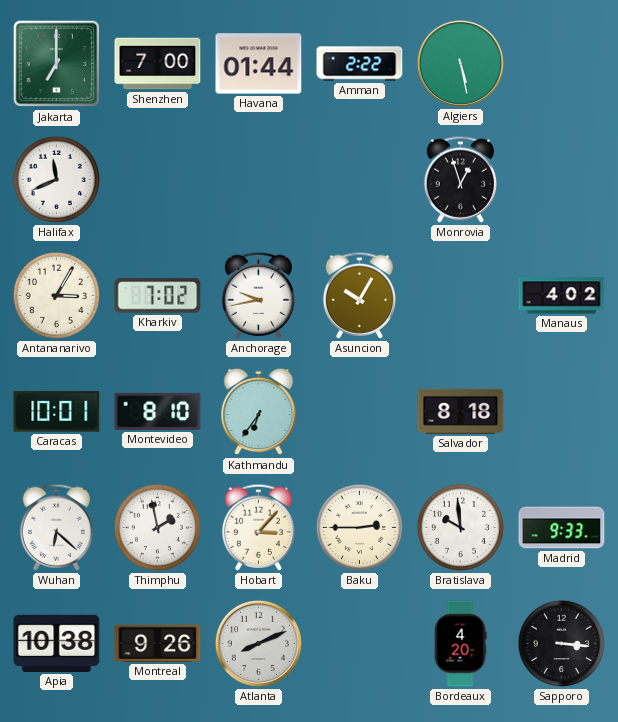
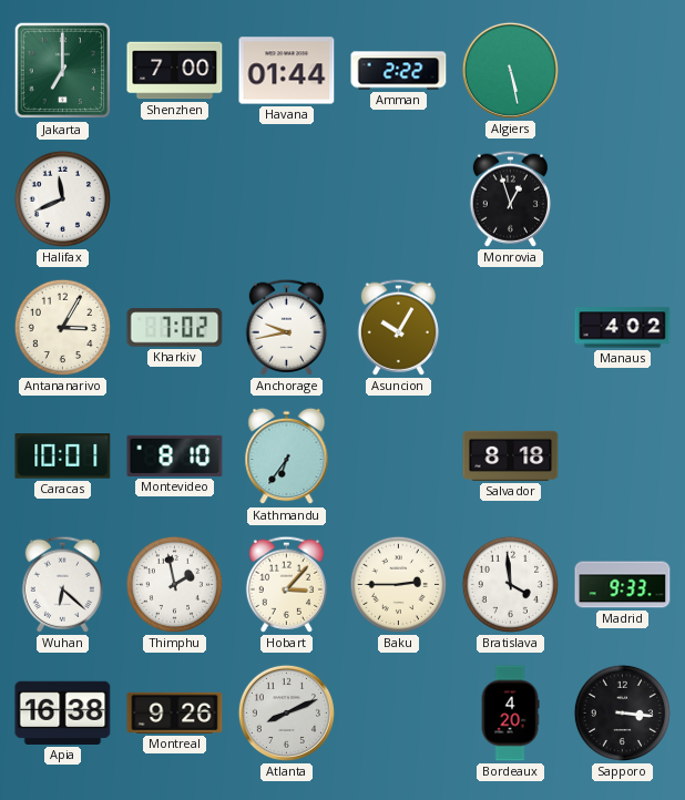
Bratislava: 9:59 -> 3:59 (510, 584)
Apia: 10:38 -> 16:38 (63, 712)
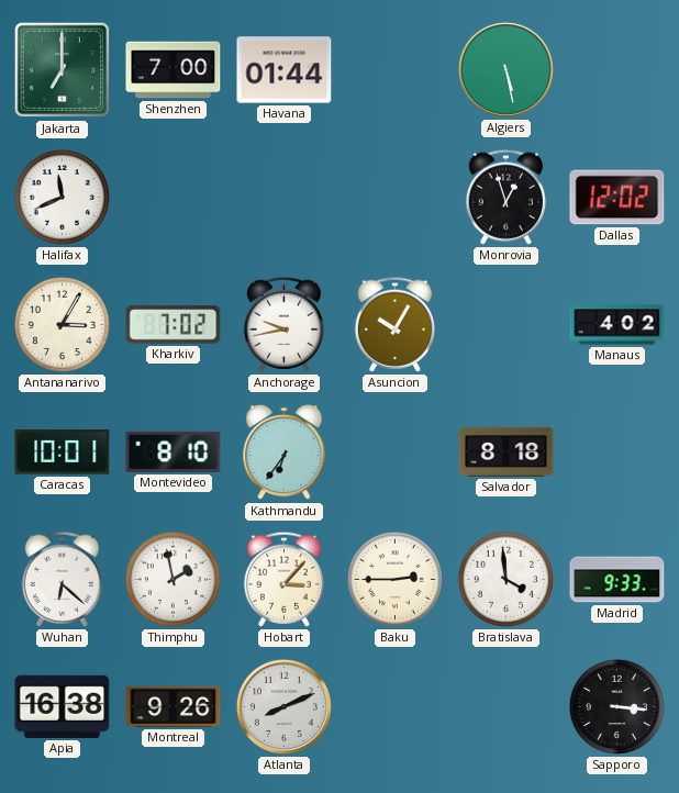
Amman: 2:22 -> none (399, 71)
Dallas: none -> 12:02 (617, 198)
Bordeaux: 4:20 -> none (510, 714)
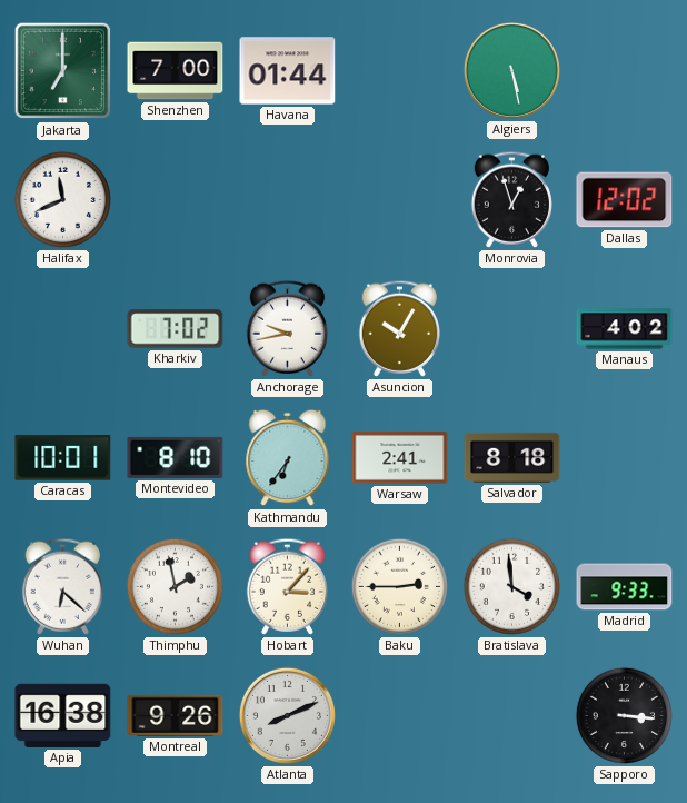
Antananarivo: 3:05 -> none (62, 324)
Warsaw: none -> 2:41 (400, 457)
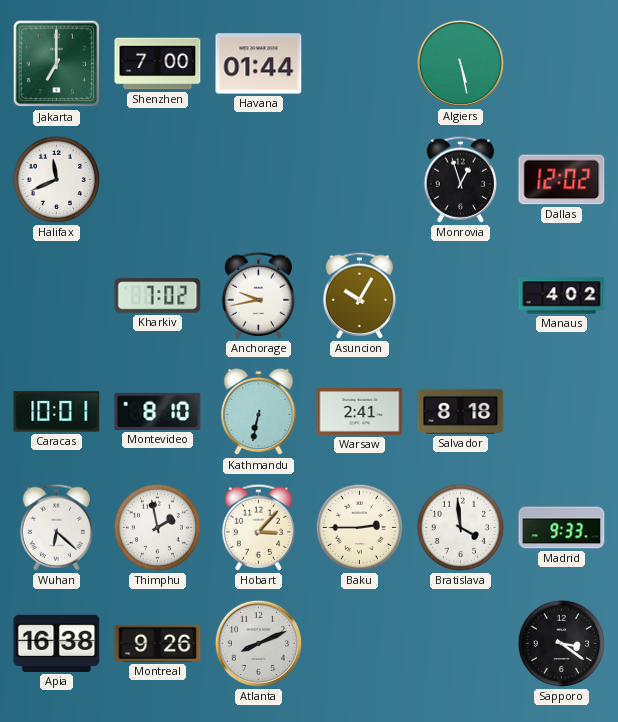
Kathmandu: 6:36 -> 6:32 (259, 412)
Sapporo: 3:16 -> 3:21 (561, 643)
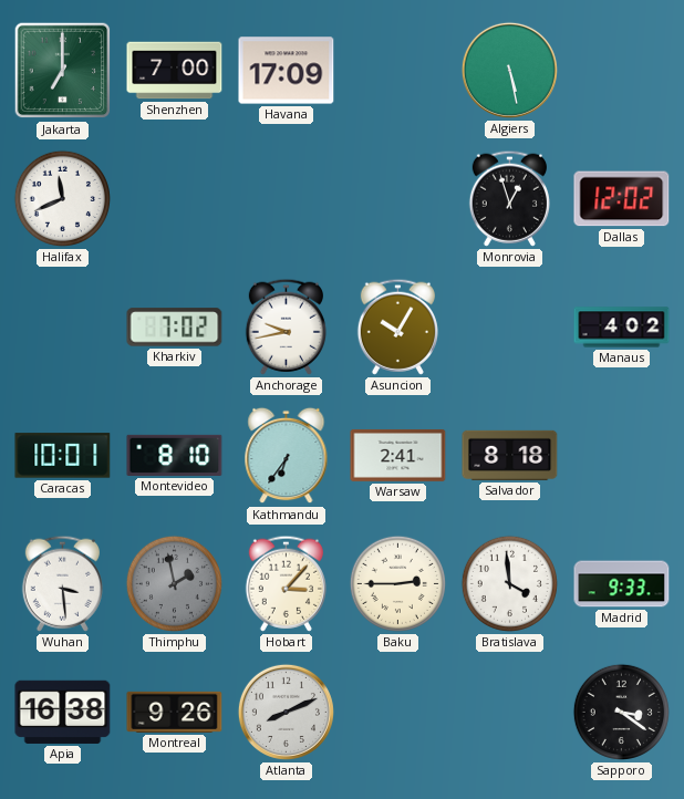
Havana: 01:44 -> 17:09 (287, 71)
Kathmandu: 6:32 -> 6:36 (287, 456)
Wuhan: 6:22 -> 3:29 (62, 583)
Thimphu dial: white -> grey (174, 583)
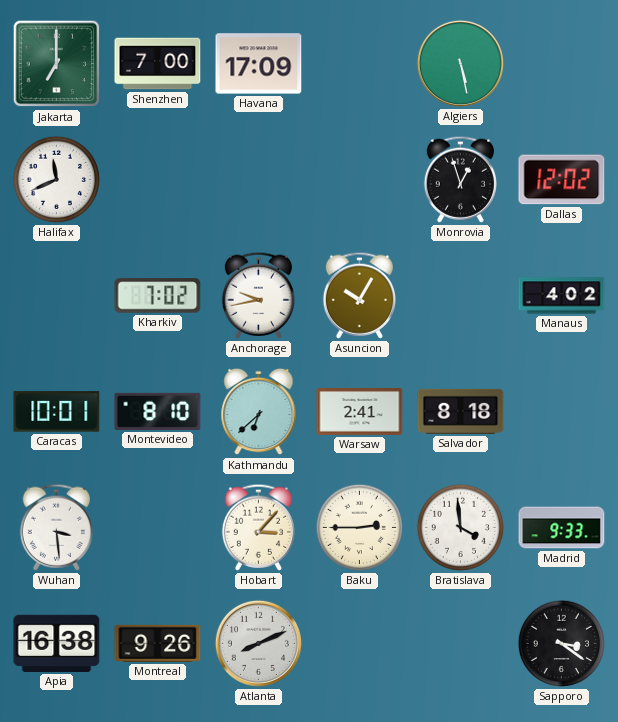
Kathmandu: 6:36 -> 6:38 (259, 412)
Thimphu: 1:58 -> none (174, 583)
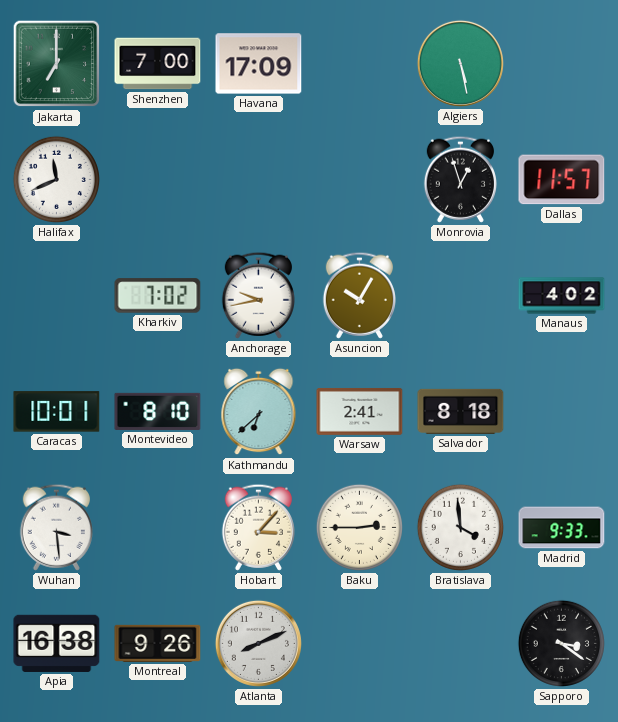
Dallas: 12:02 -> 11:57 (562, 180)
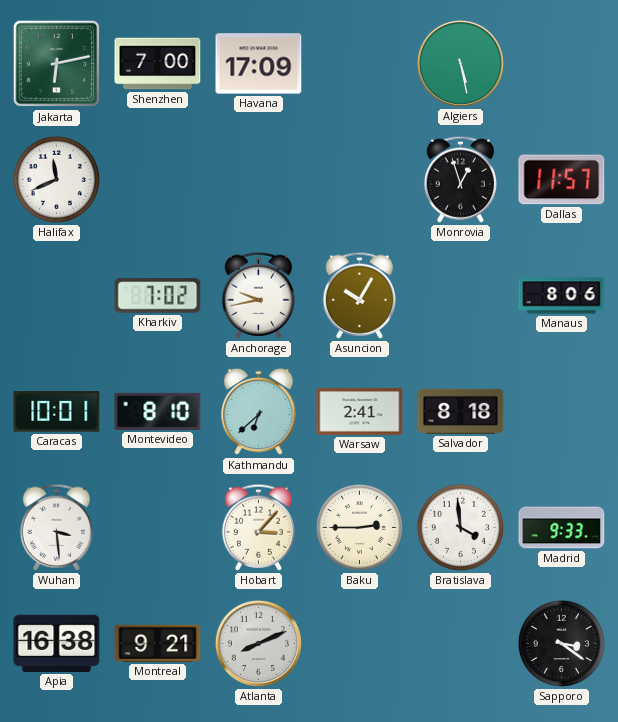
Jakarta: 7:00 -> 6:13 (57, 64)
Manaus: 4:02 -> 8:06 (562, 296)
Montreal: 9:26 -> 9:21 (158, 643)
